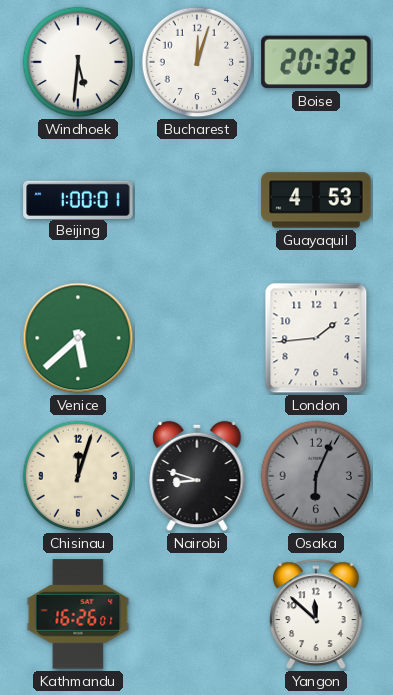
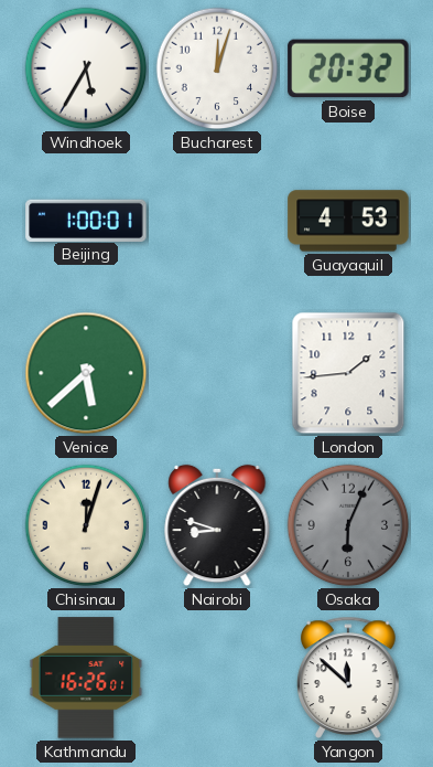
Windhoek: 5:31 -> 5:35 (86, 68)
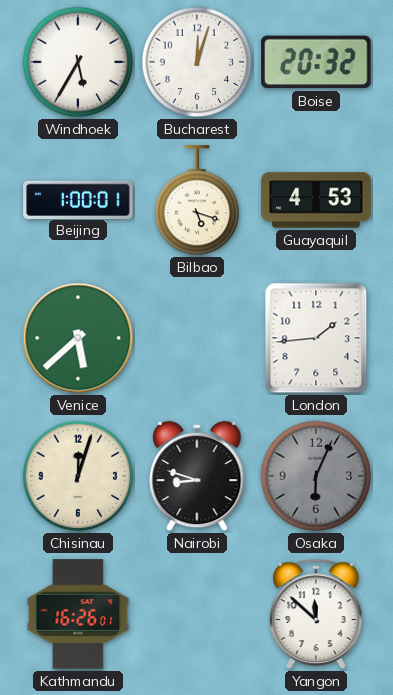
Bilbao: none -> 5:18 (197, 201)
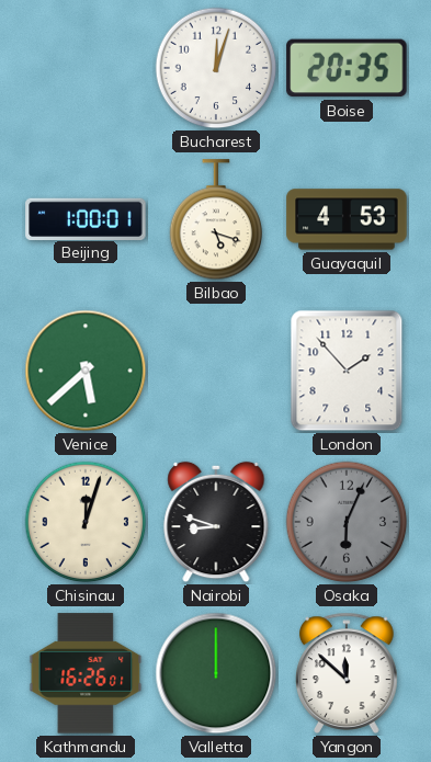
Windhoek: 5:35 -> none (78, 62)
Boise: 20:32 -> 20:35 (347, 68)
London: 1:44 -> 1:53 (347, 371)
Valletta: none -> 12:00 (216, 673)
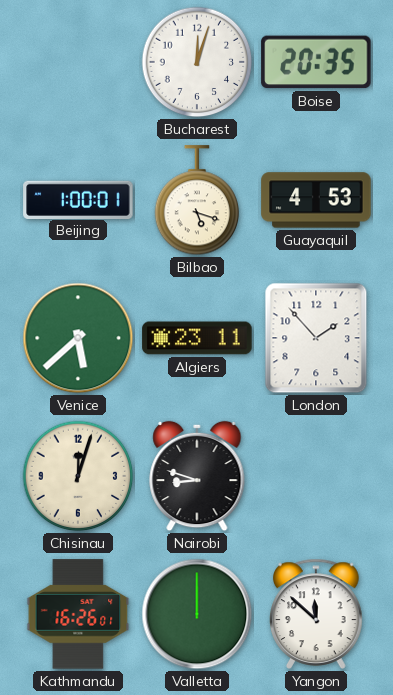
Algiers: none -> 23:11 (197, 338)
Osaka: 6:04 -> none (347, 522)
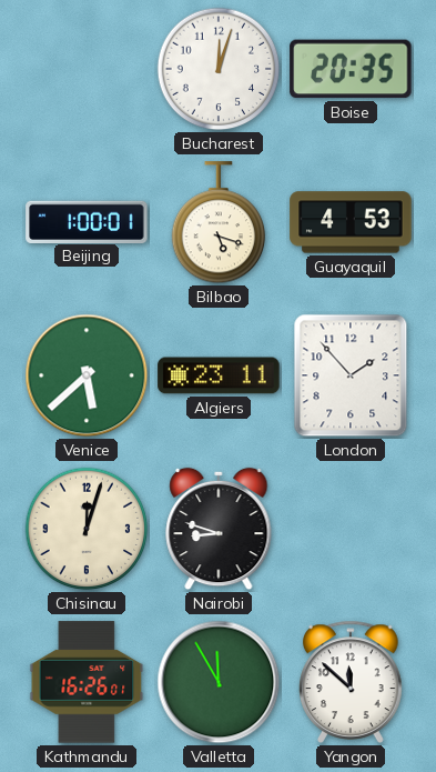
Valletta: 12:00 -> 11:55 (219, 682)
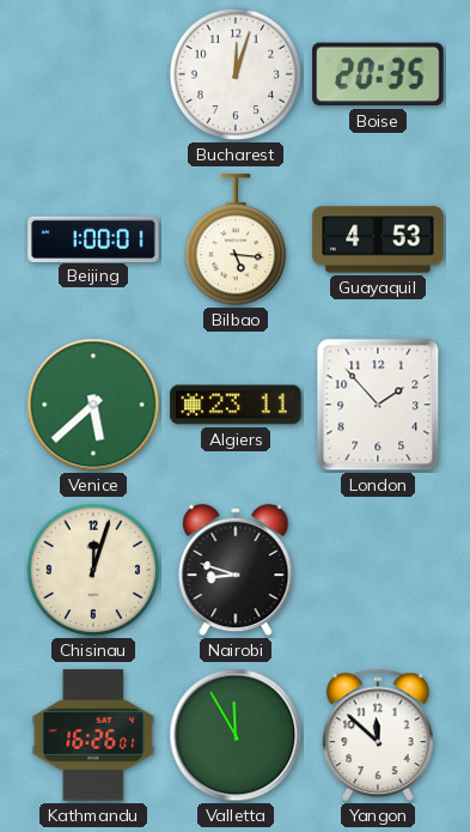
Bilbao: 5:18 -> 5:16 (236, 241)
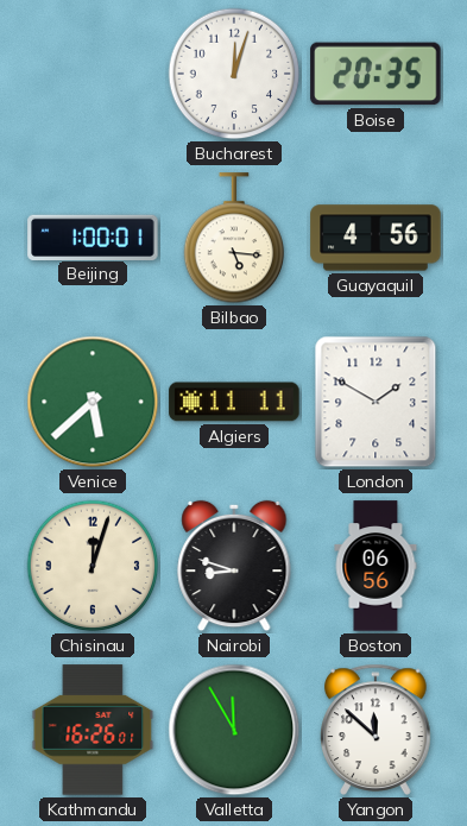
Guayaquil: 4:53 -> 4:56 (376, 238)
Algiers: 23:11 -> 11:11 (234, 402)
London: 1:53 -> 1:50 (376, 402)
Boston: none -> 06:56 (376, 566)
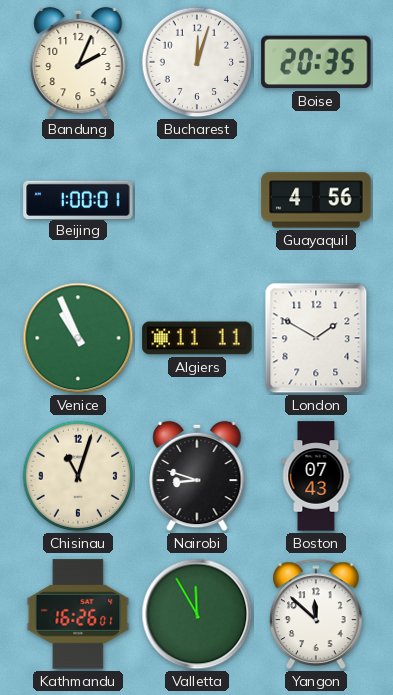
Bandung: none -> 2:04 (78, 62)
Bilbao: 5:16 -> none (234, 239)
Venice: 5:38 -> 10:56 (78, 338)
Chisinau: 12:03 -> 11:03 (78, 476)
Boston: 06:56 -> 07:43 (316, 476)
